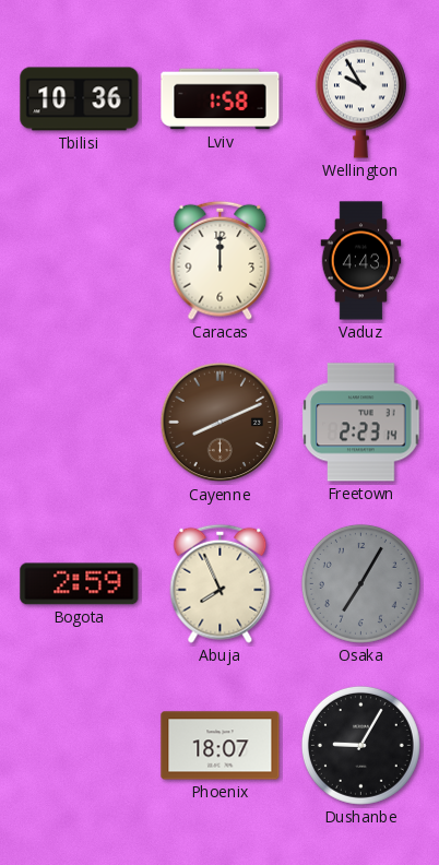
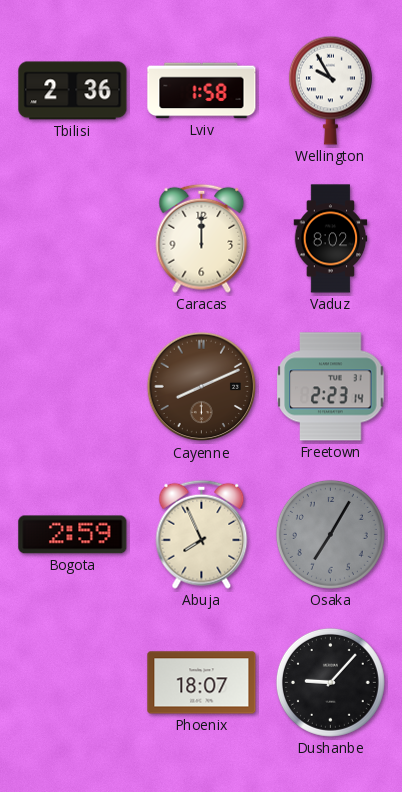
Tbilisi: 10:36 -> 2:36 (73, 91)
Vaduz: 4:43 -> 8:02 (331, 239)
Dushanbe: 9:05 -> 9:07 (330, 682)
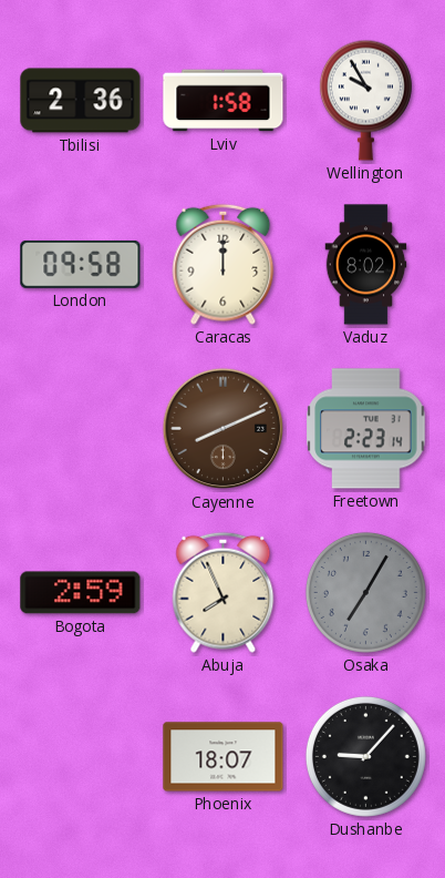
London: none -> 09:58 (81, 264)
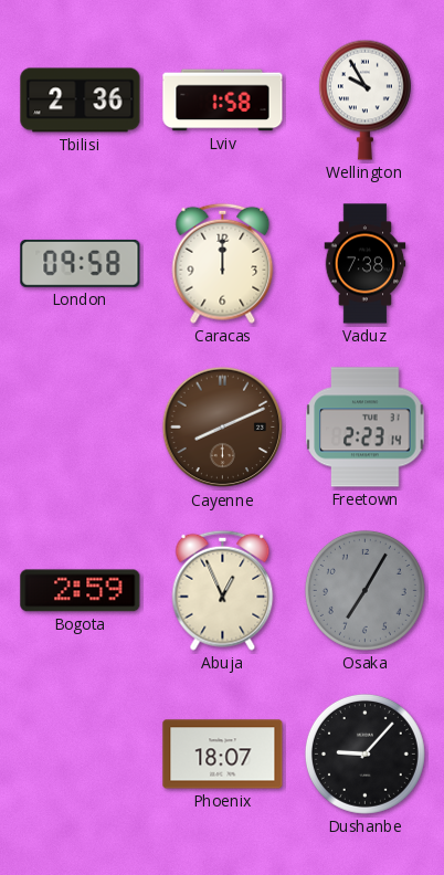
Vaduz: 8:02 -> 7:38 (366, 264)
Abuja: 7:56 -> 12:56 (223, 590)
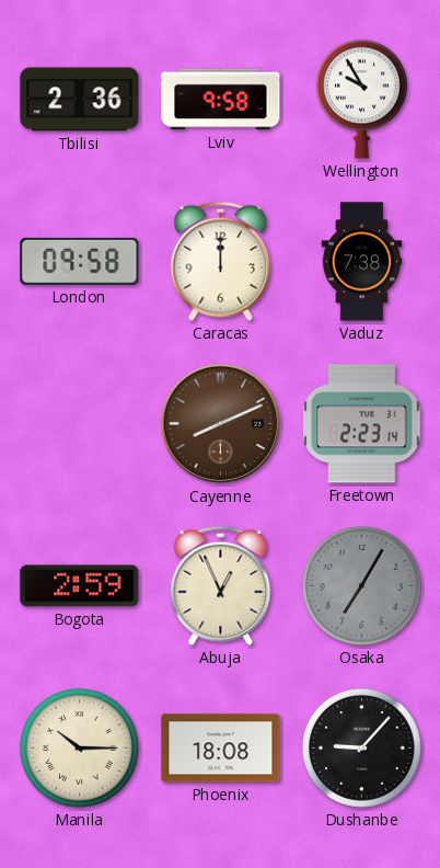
Lviv: 1:58 -> 9:58 (221, 100)
Manila: none -> 10:15 (79, 747)
Phoenix: 18:07 -> 18:08 (221, 749)
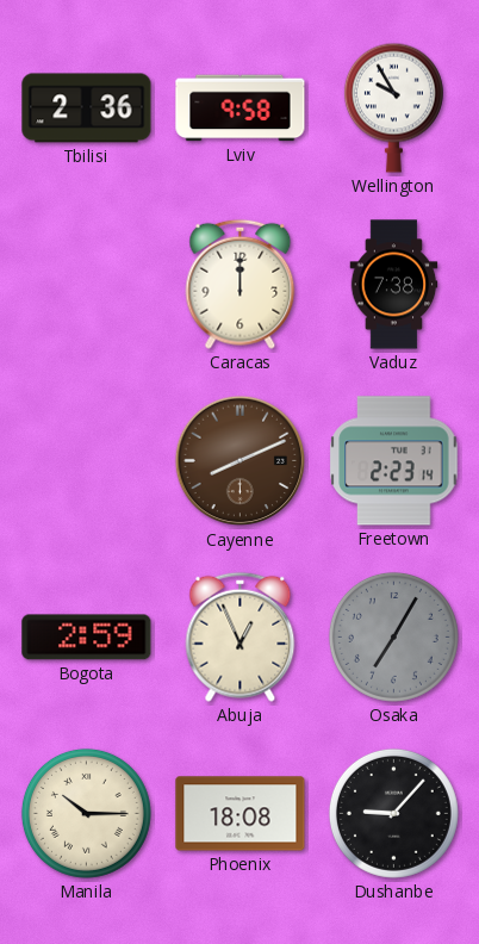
London: 09:58 -> none (80, 261)
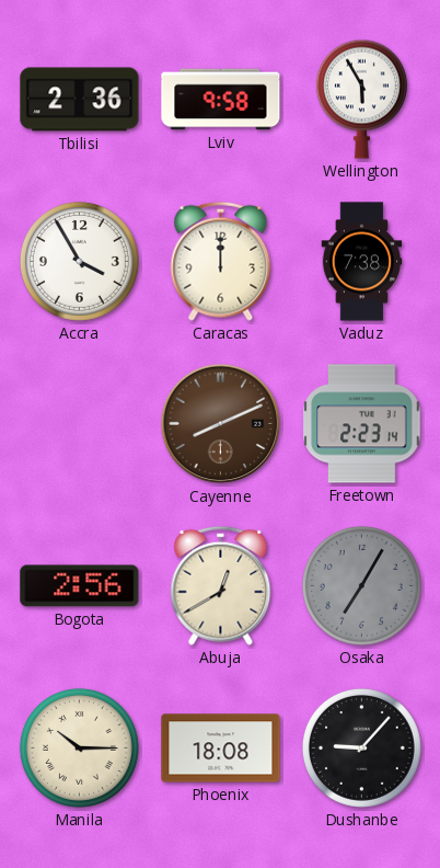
Wellington: 9:55 -> 5:55 (361, 99)
Accra: none -> 3:55 (79, 261)
Bogota: 2:59 -> 2:56 (80, 586)
Abuja: 12:56 -> 12:40 (221, 585)
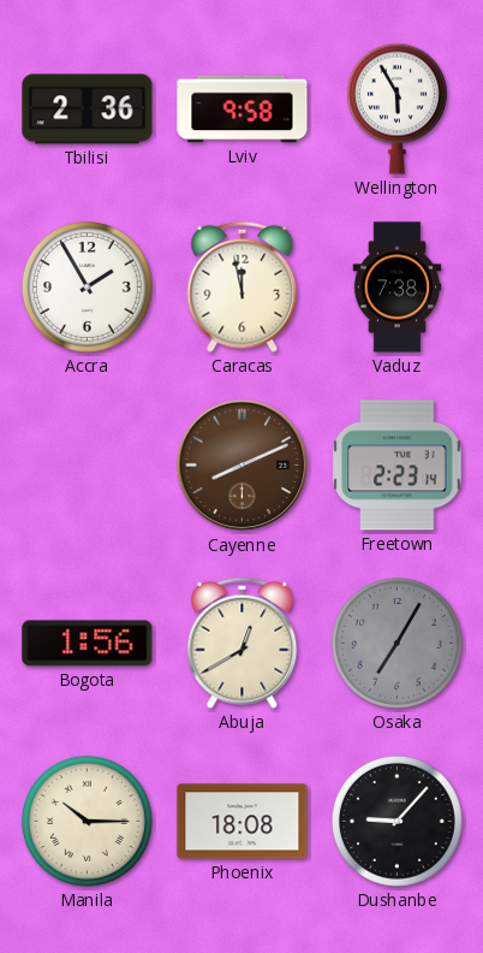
Accra: 3:55 -> 1:55 (87, 286)
Caracas: 12:00 -> 11:58 (243, 286)
Bogota: 2:56 -> 1:56 (88, 644)
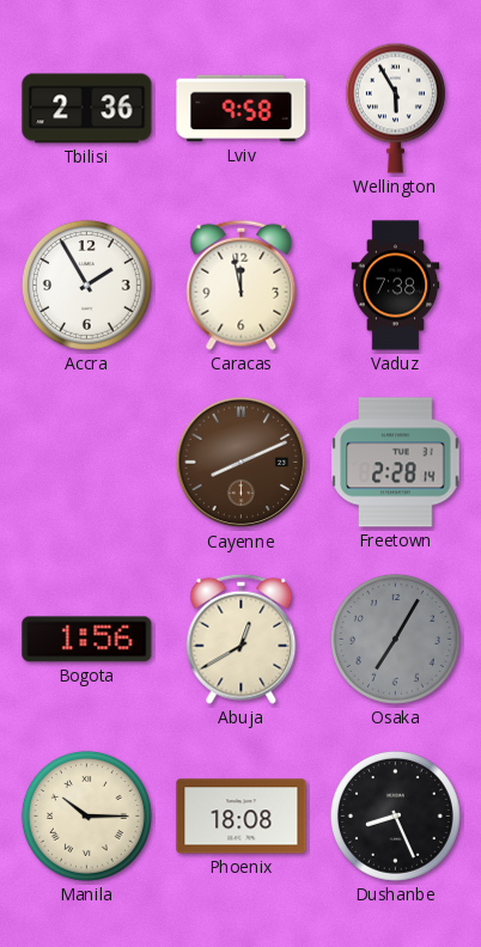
Freetown: 2:23 -> 2:28 (396, 463)
Dushanbe: 9:07 -> 8:26 (395, 815)
